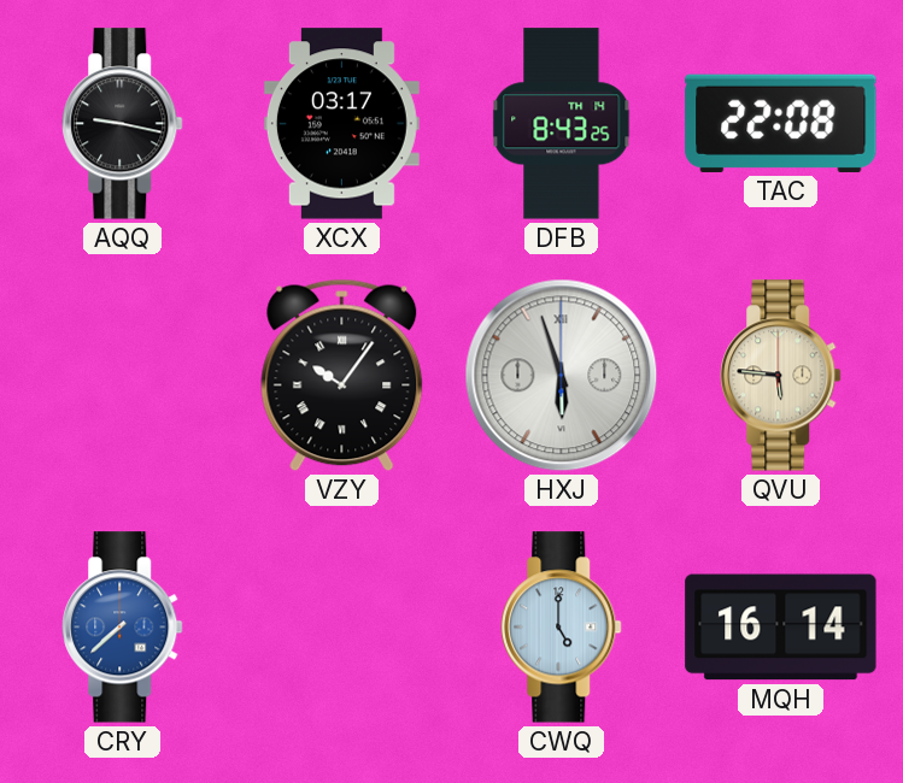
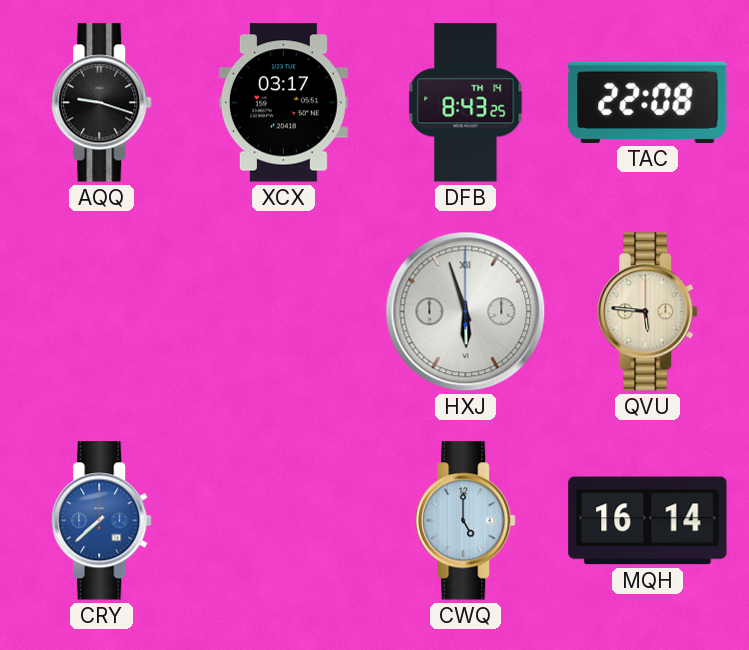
AQQ: 9:17 -> 9:18 (102, 103)
VZY: 10:06 -> none (342, 376)
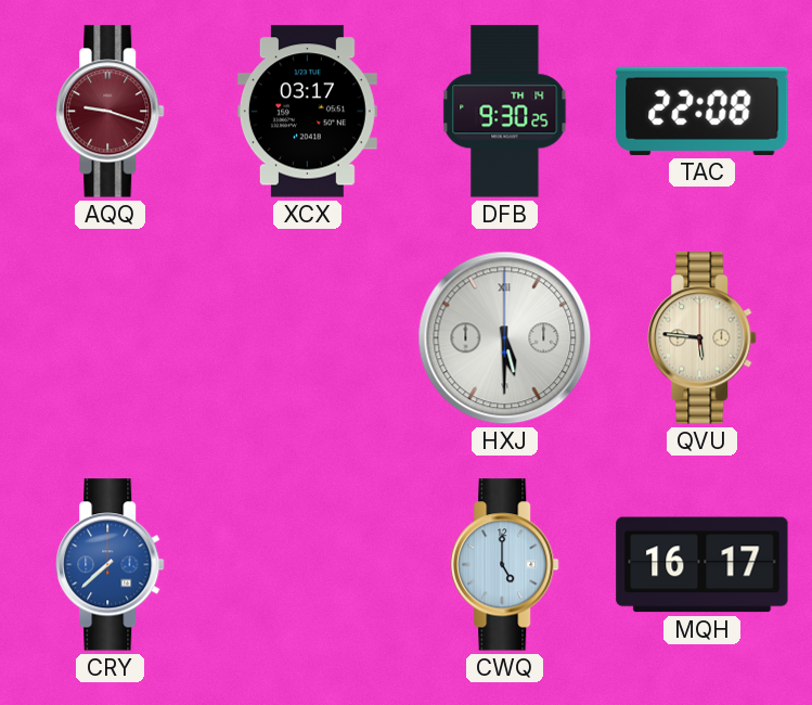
AQQ dial: black -> burgundy (111, 112)
DFB: 8:43 -> 9:30 (505, 112)
HXJ: 5:57 -> 5:30 (505, 338)
MQH: 16:14 -> 16:17 (703, 565)
